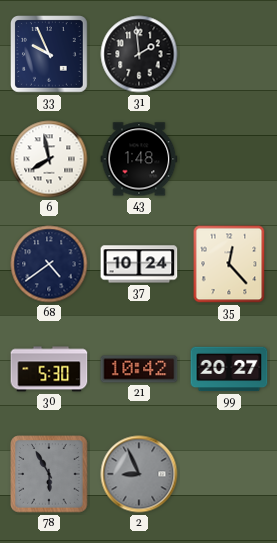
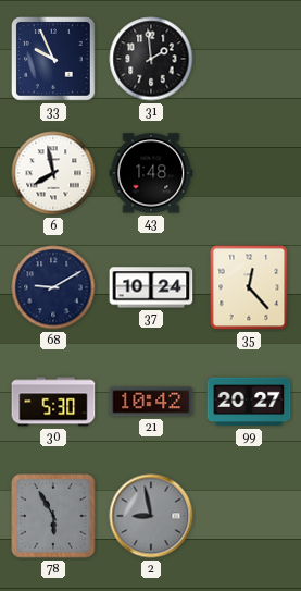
68: 4:39 -> 9:10 (53, 287)
2: 8:56 -> 8:58 (151, 516)
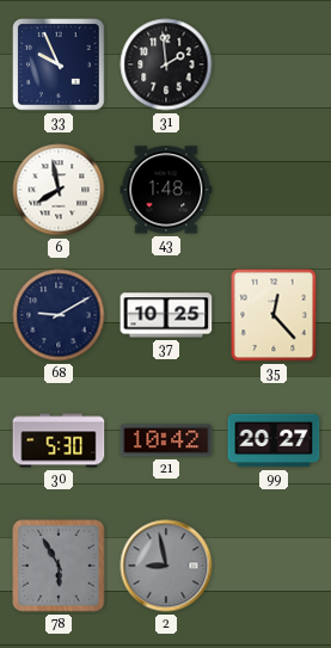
37: 10:24 -> 10:25 (166, 315)
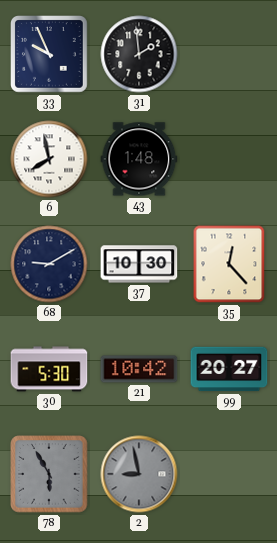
37: 10:25 -> 10:30 (139, 264)
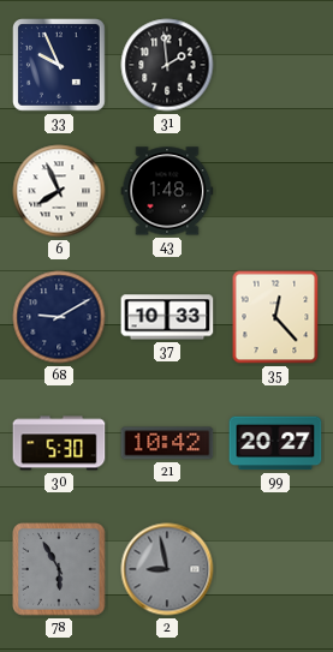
6: 7:58 -> 7:56 (59, 191)
37: 10:30 -> 10:33 (167, 317)
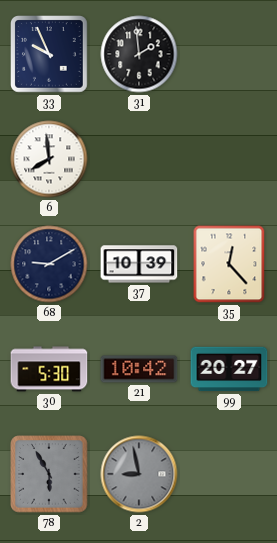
6: 7:56 -> 7:59 (49, 159)
43: 1:48 -> none (167, 191)
37: 10:33 -> 10:39 (139, 264)
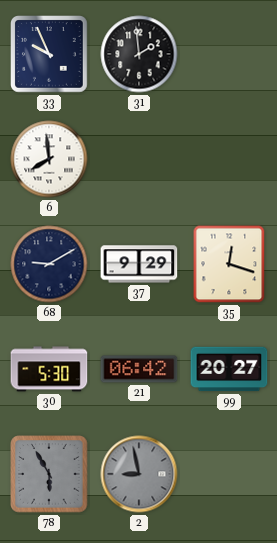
37: 10:39 -> 9:29 (139, 264)
35: 12:23 -> 12:18 (229, 264)
21: 10:42 -> 06:42 (139, 369)
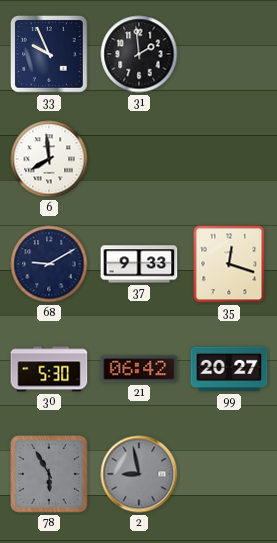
37: 9:29 -> 9:33 (139, 264)
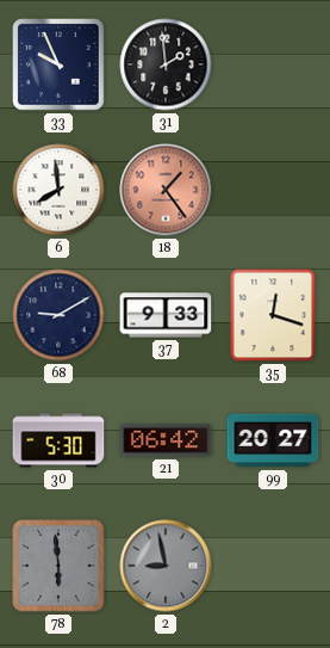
18: none -> 1:24 (166, 190)
78: 5:55 -> 5:59 (58, 566)
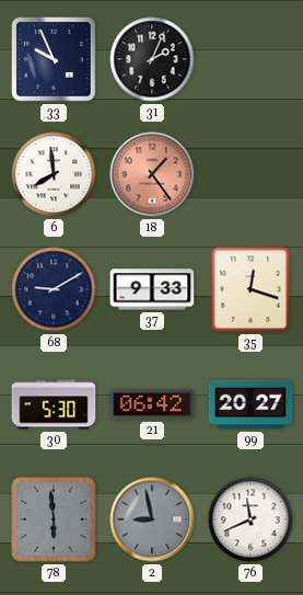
31: 1:59 -> 2:04 (152, 59)
76: none -> 11:41 (250, 519)
